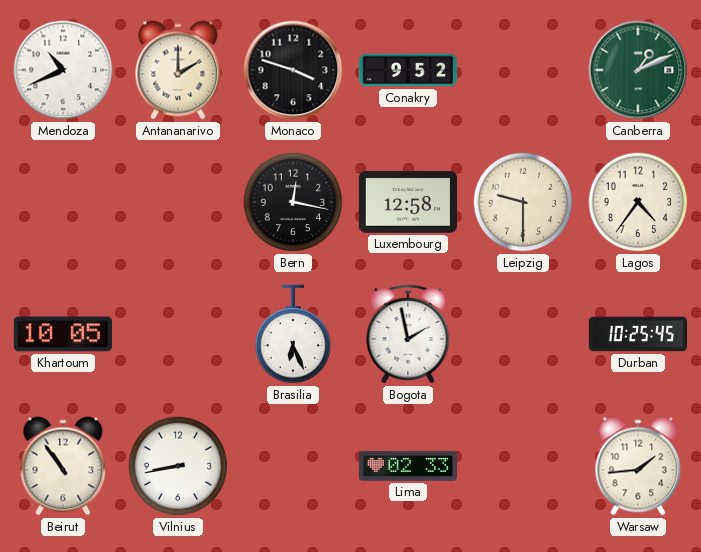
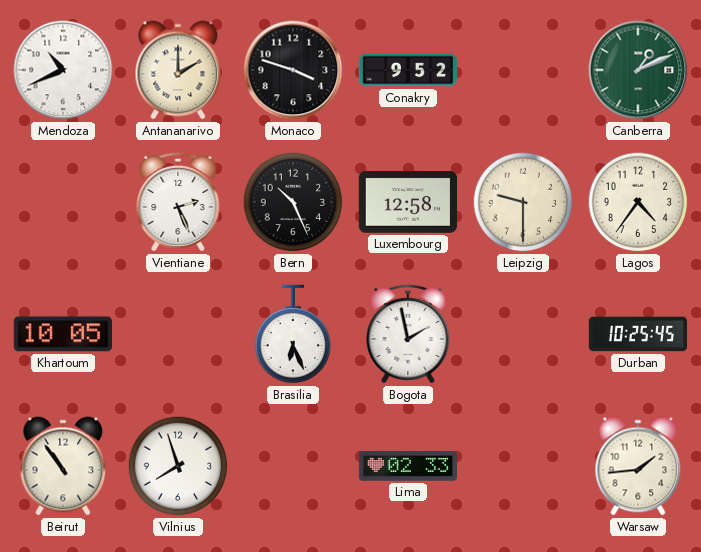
Vientiane: none -> 2:26 (178, 202)
Bern: 12:17 -> 10:26 (293, 202)
Vilnius: 8:43 -> 7:57 (178, 466)
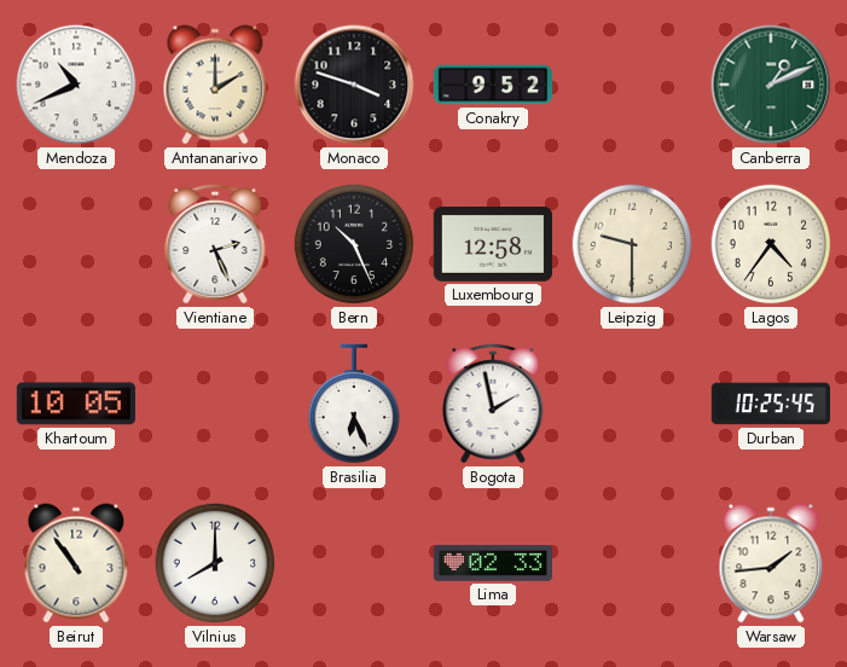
Vilnius: 7:57 -> 8:00 (215, 563)
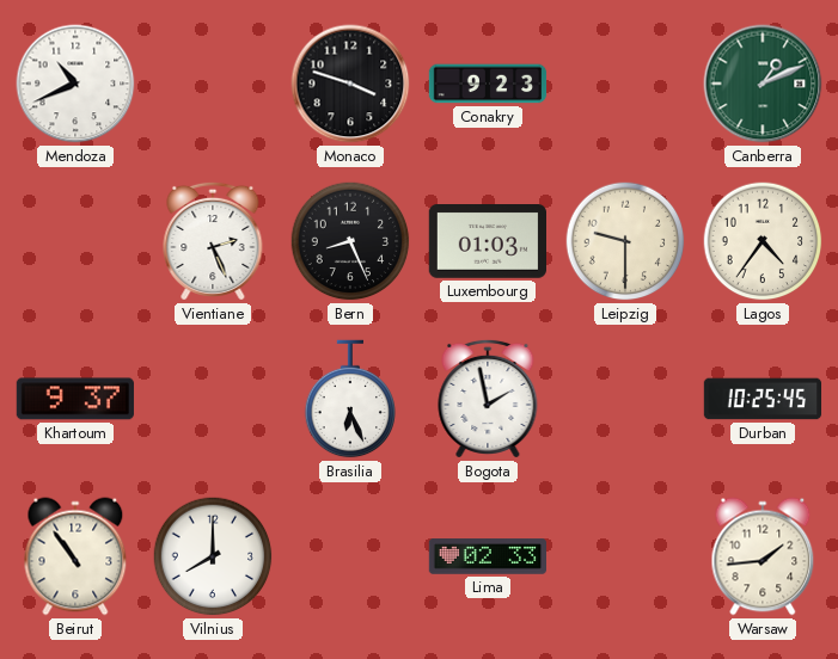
Antananarivo: 2:00 -> none (215, 85)
Conakry: 9:52 -> 9:23 (488, 84)
Bern: 10:26 -> 8:26 (350, 241)
Luxembourg: 12:58 -> 01:03 (487, 242)
Khartoum: 10:05 -> 9:37 (75, 399)
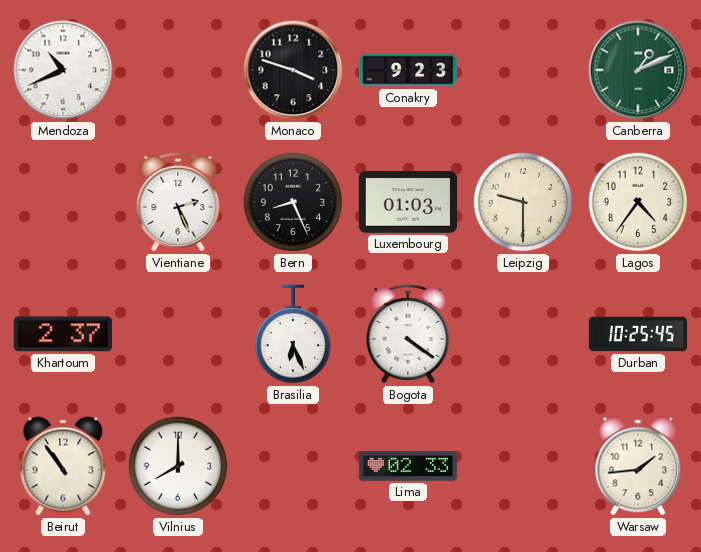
Khartoum: 9:37 -> 2:37 (63, 334)
Bogota: 1:58 -> 4:21 (408, 334)
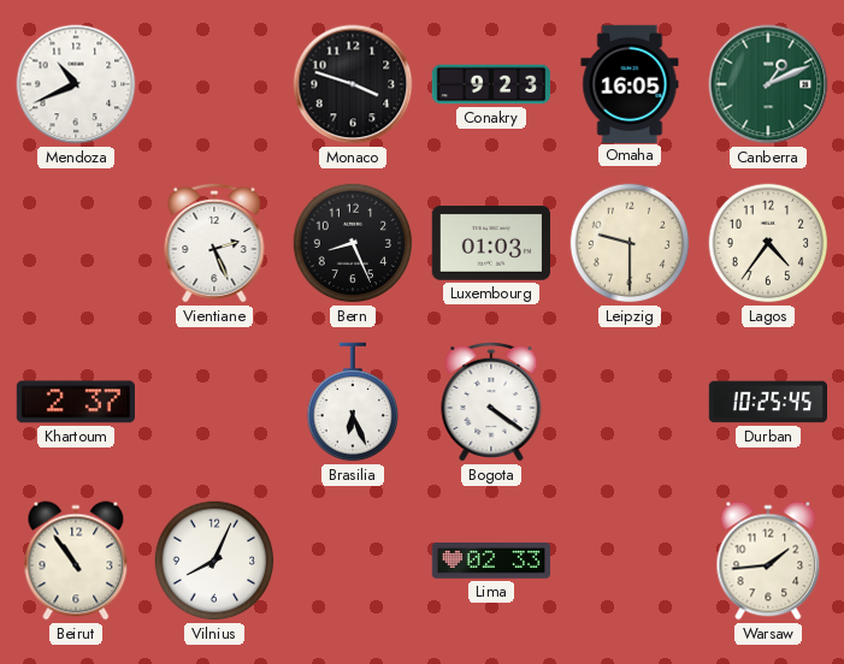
Omaha: none -> 16:05 (630, 83)
Vilnius: 8:00 -> 8:04 (214, 561)
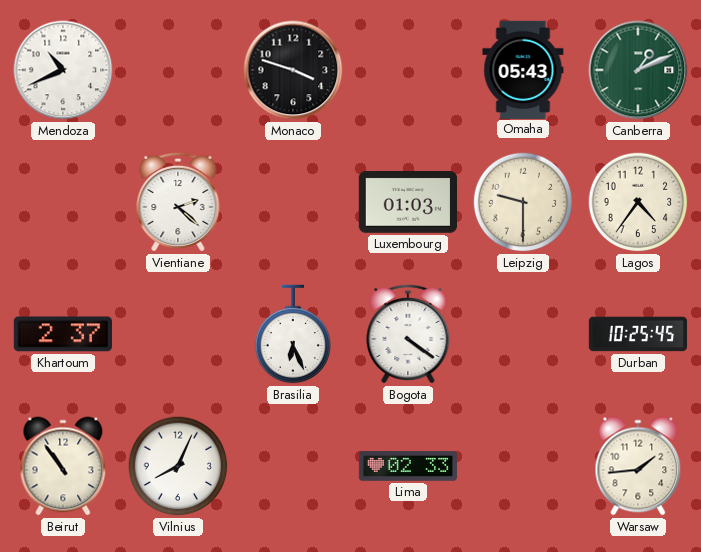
Conakry: 9:23 -> none (491, 84)
Omaha: 16:05 -> 05:43 (523, 69)
Vientiane: 2:26 -> 2:22 (178, 202)
Bern: 8:26 -> none (353, 243)
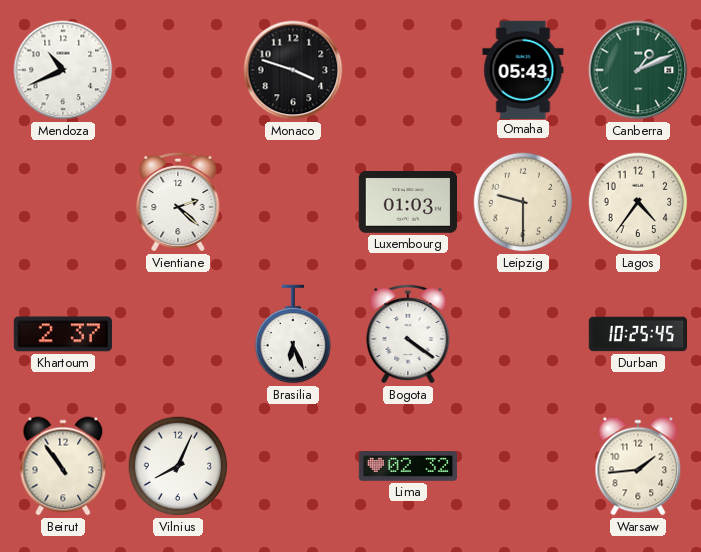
Lima: 02:33 -> 02:32 (407, 466)
